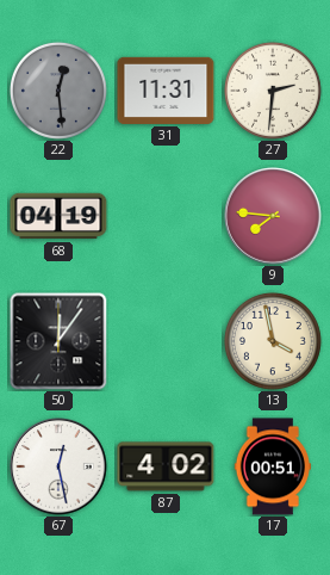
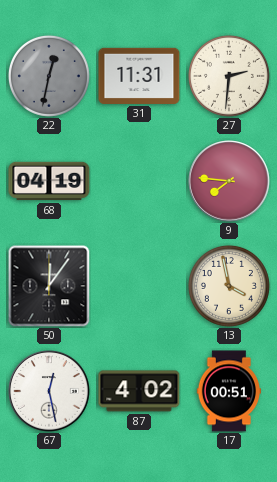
22: 12:29 -> 12:32 (49, 76)
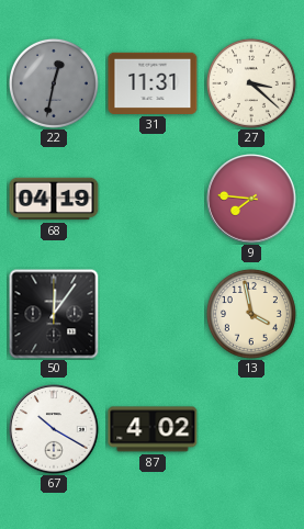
27: 2:31 -> 3:22 (251, 83)
67: 12:28 -> 10:20 (54, 429)
17: 00:51 -> none (228, 391)
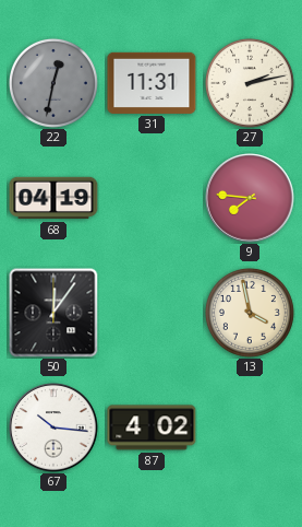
27: 3:22 -> 2:13 (250, 83)
67: 10:20 -> 10:16 (53, 428)
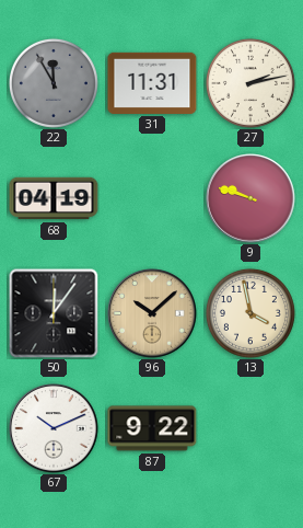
22: 12:32 -> 11:55 (54, 83)
9: 7:46 -> 9:48 (250, 198)
96: none -> 10:08 (152, 313)
67: 10:16 -> 10:11 (54, 428)
87: 4:02 -> 9:22 (152, 428)
